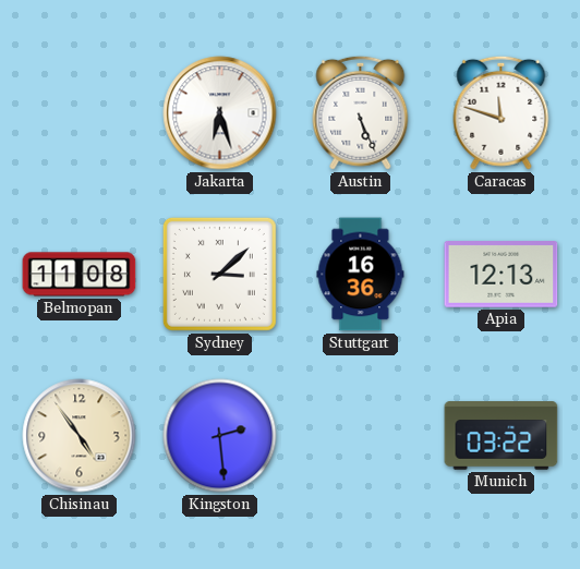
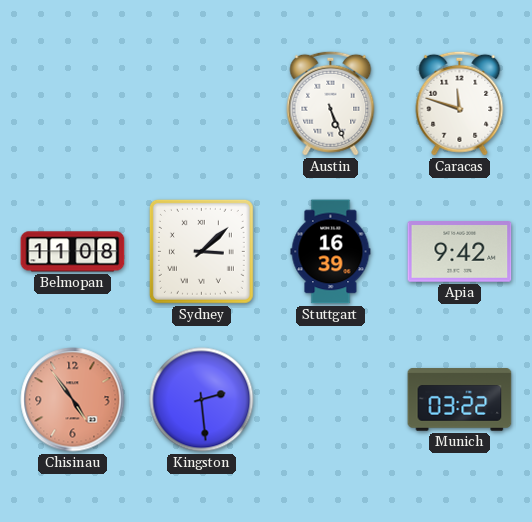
Jakarta: 6:27 -> none (220, 113)
Stuttgart: 16:36 -> 16:39 (331, 252)
Apia: 12:13 -> 9:42 (460, 252)
Chisinau dial: cream -> salmon (73, 400)
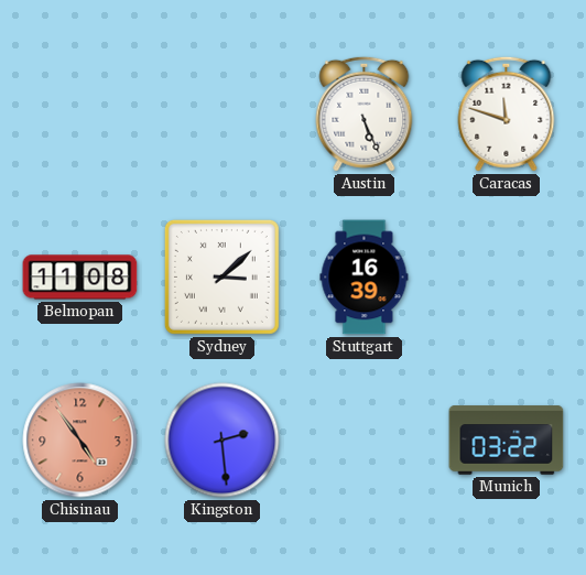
Apia: 9:42 -> none (460, 252)
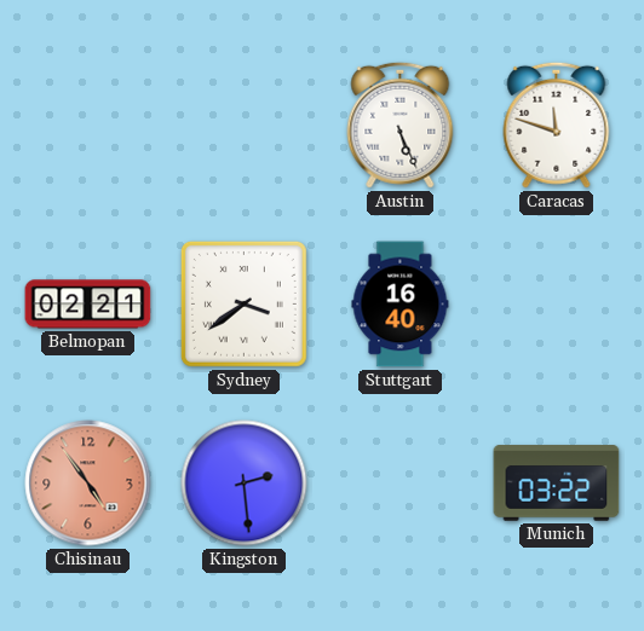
Belmopan: 11:08 -> 02:21 (88, 305)
Sydney: 3:08 -> 3:39 (243, 303)
Stuttgart: 16:39 -> 16:40 (401, 305)
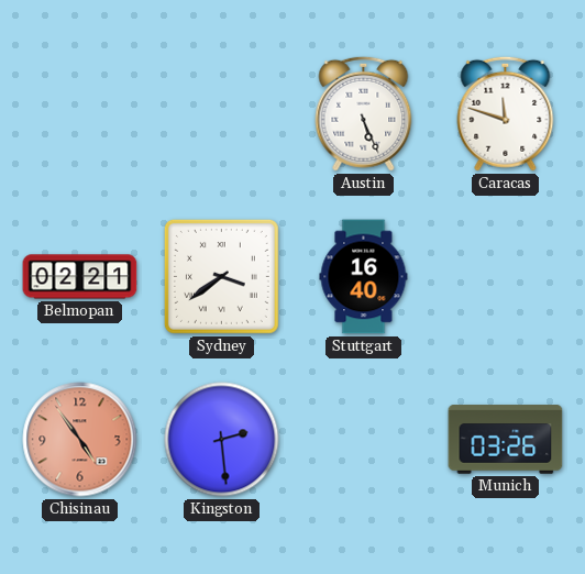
Munich: 03:22 -> 03:26 (506, 440)
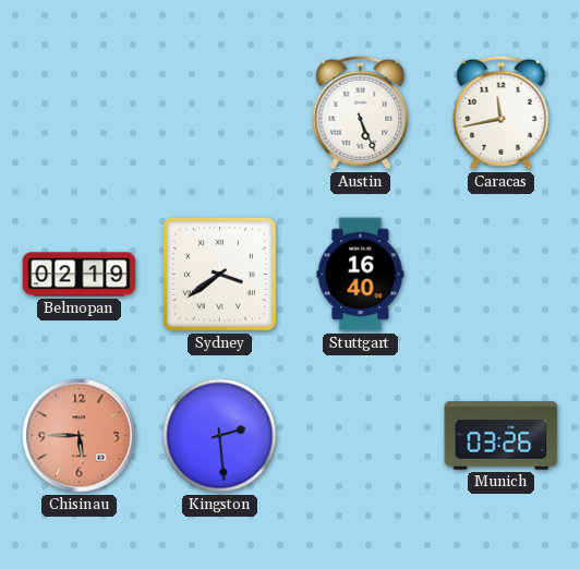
Caracas: 11:48 -> 11:43 (502, 112)
Belmopan: 02:21 -> 02:19 (80, 275)
Chisinau: 4:54 -> 5:45 (80, 436)
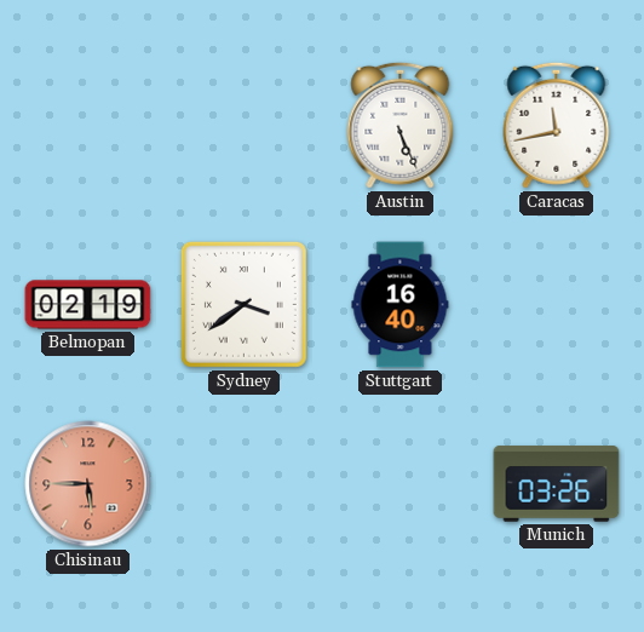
Kingston: 2:29 -> none (220, 436)
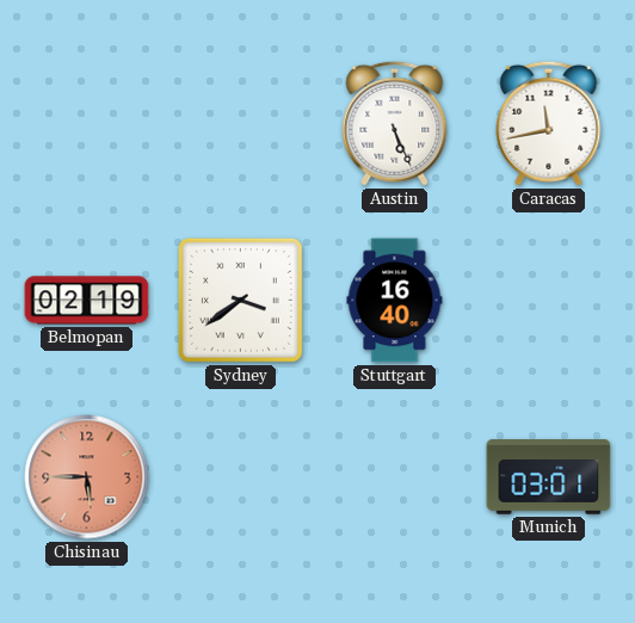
Munich: 03:26 -> 03:01 (549, 477)
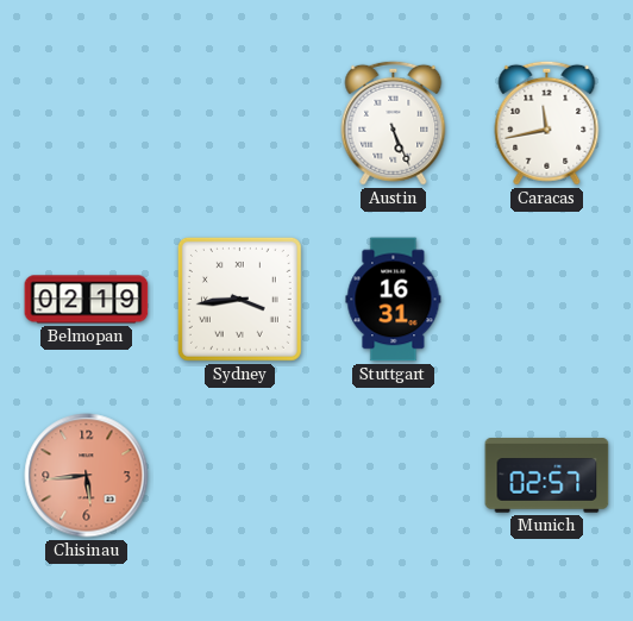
Sydney: 3:39 -> 3:44 (239, 299)
Stuttgart: 16:40 -> 16:31 (394, 300)
Chisinau: 5:45 -> 5:44 (87, 476)
Munich: 03:01 -> 02:57 (547, 476)
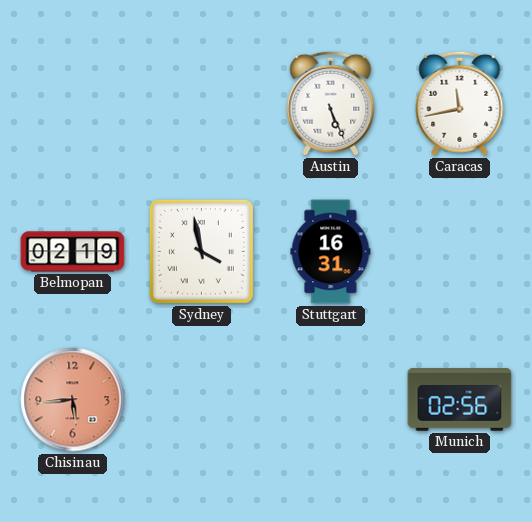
Sydney: 3:44 -> 3:58 (201, 251)
Munich: 02:57 -> 02:56 (460, 400)
